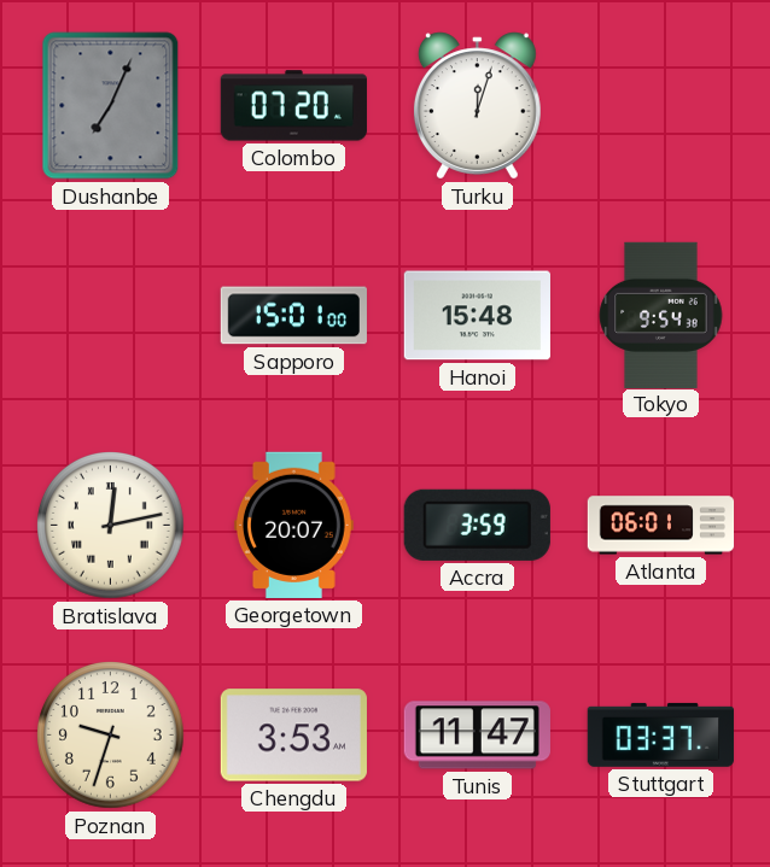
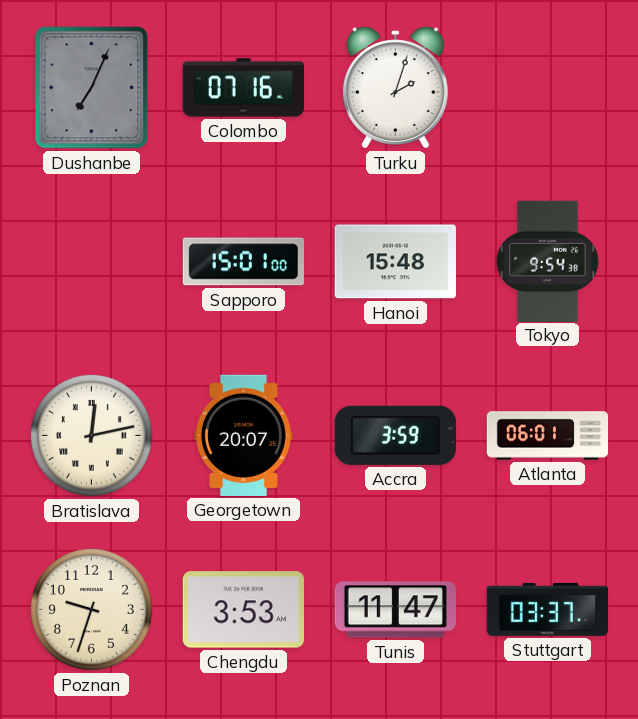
Colombo: 07:20 -> 07:16 (243, 88)
Turku: 12:03 -> 2:03 (395, 88)
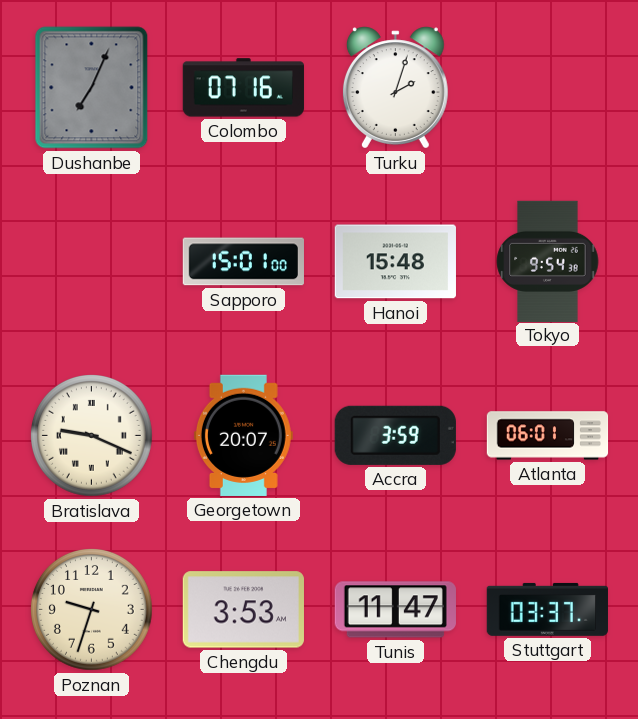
Bratislava: 12:13 -> 9:19 (92, 436)
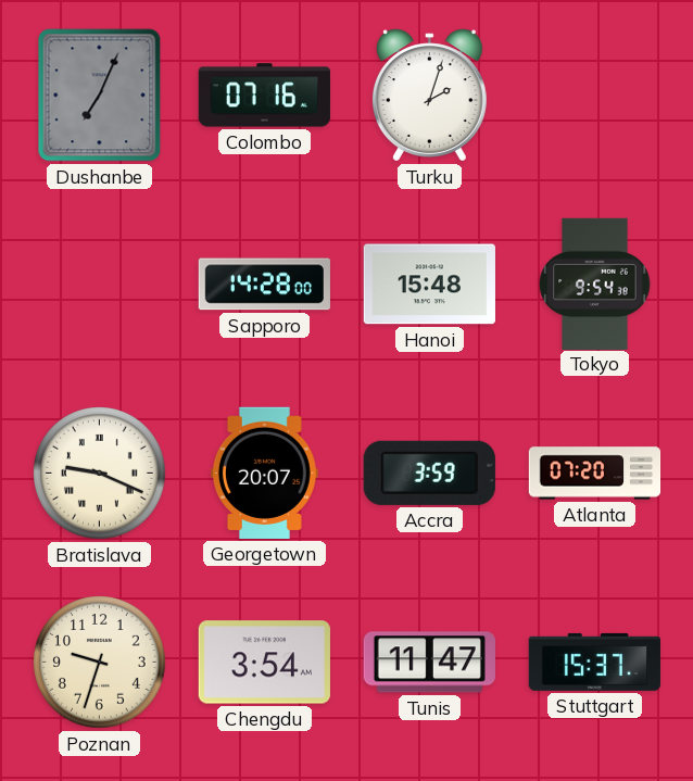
Sapporo: 15:01 -> 14:28 (264, 285)
Atlanta: 06:01 -> 07:20 (595, 474)
Chengdu: 3:53 -> 3:54 (264, 663)
Stuttgart: 03:37 -> 15:37 (594, 662)
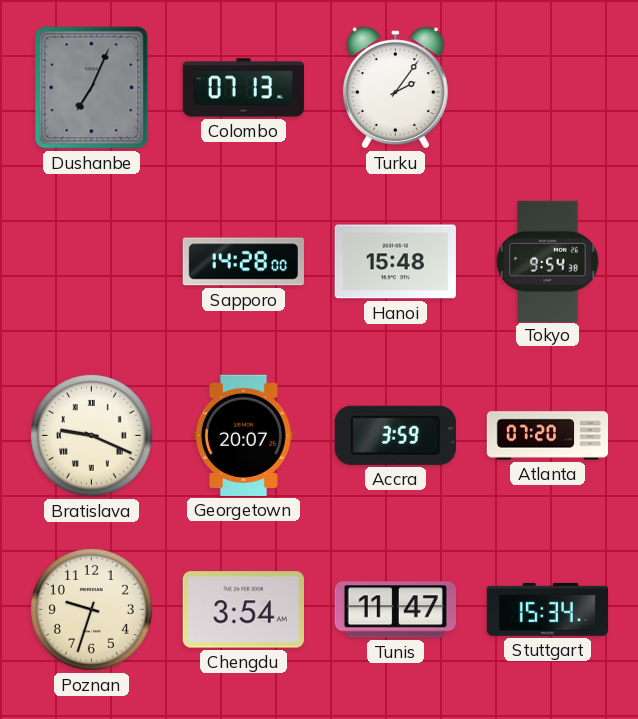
Colombo: 07:16 -> 07:13 (243, 88)
Turku: 2:03 -> 2:06 (395, 88)
Stuttgart: 15:37 -> 15:34 (547, 609)
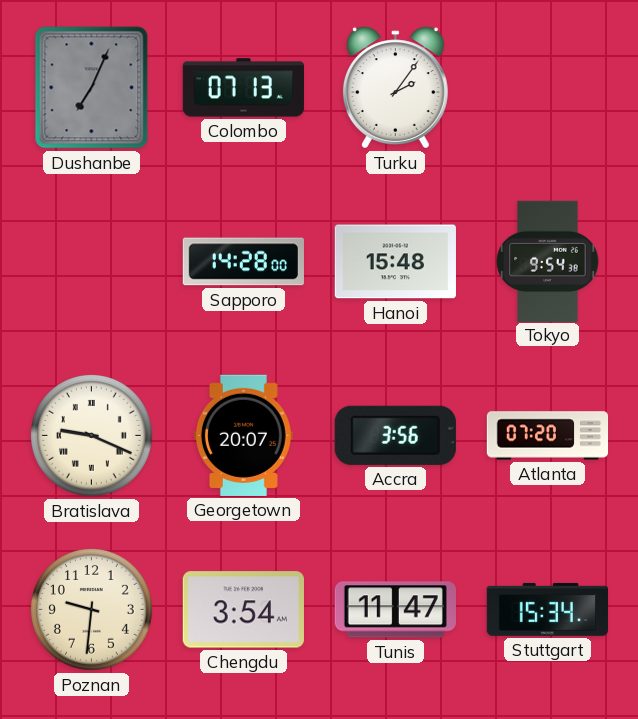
Accra: 3:59 -> 3:56 (395, 435)
Poznan: 9:33 -> 9:31 (92, 610)
